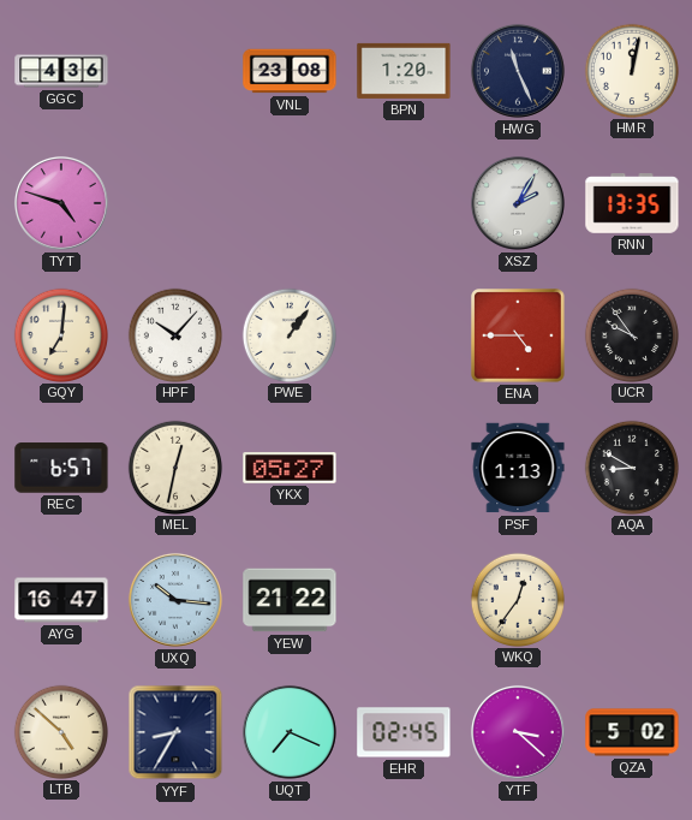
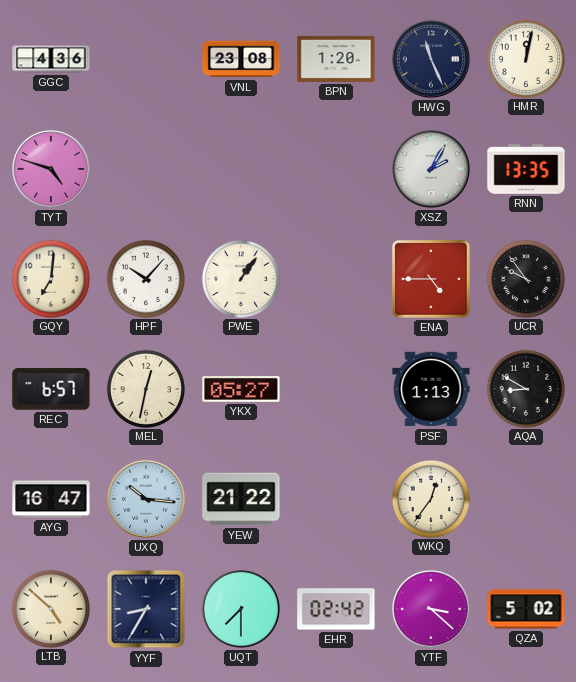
UQT: 7:19 -> 7:30 (241, 609)
EHR: 02:45 -> 02:42 (336, 609)
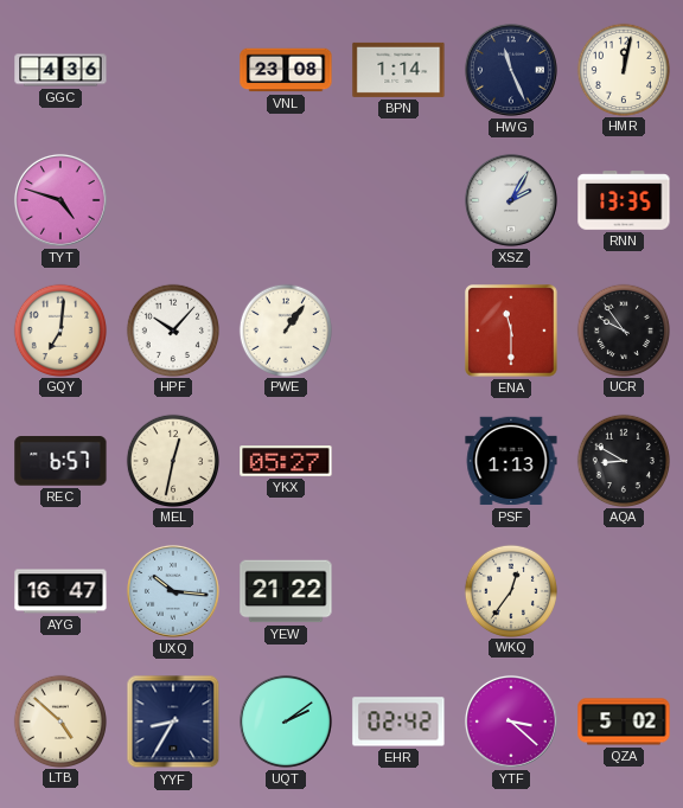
BPN: 1:20 -> 1:14 (398, 70)
ENA: 4:45 -> 11:30 (511, 331)
UQT: 7:30 -> 2:09 (286, 722)
